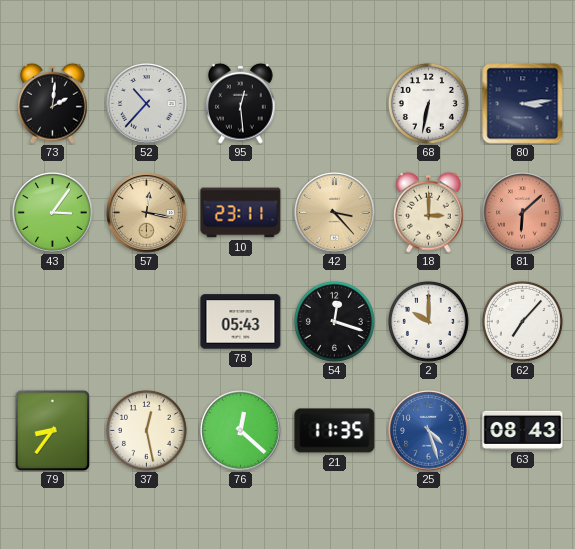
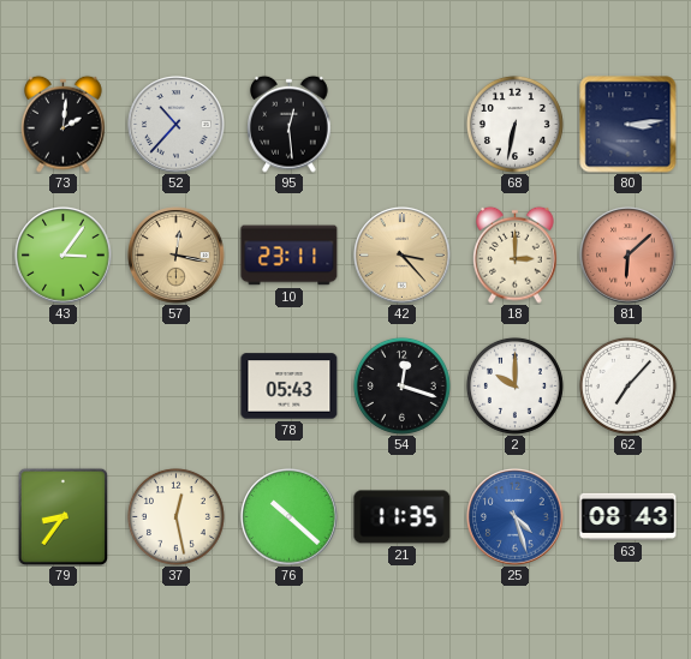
76: 12:22 -> 10:22 (290, 517)
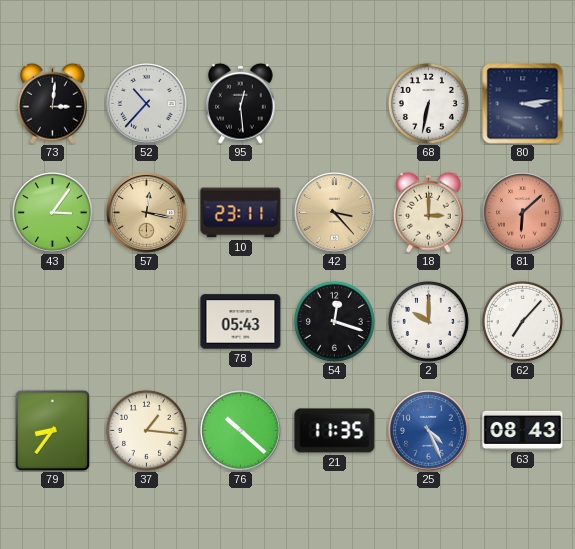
73: 2:01 -> 3:01 (53, 103)
37: 12:28 -> 1:16 (146, 430)
25: 4:27 -> 4:26 (429, 431)
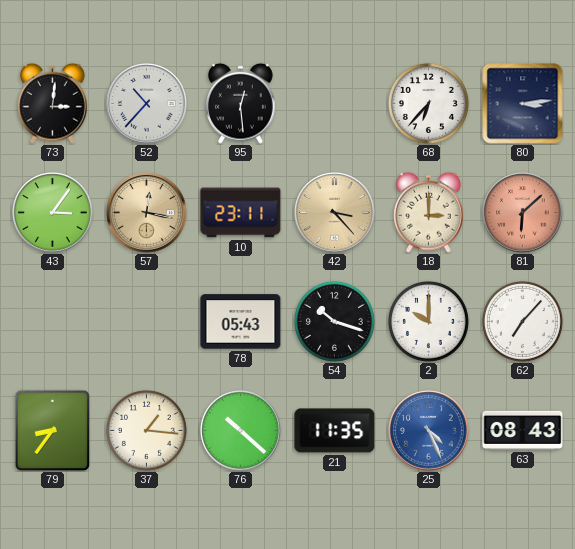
68: 6:32 -> 6:37 (428, 103)
54: 12:18 -> 10:18 (334, 321)
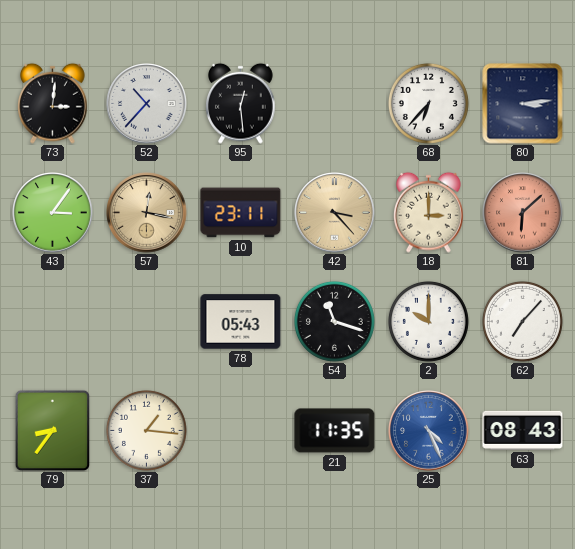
54: 10:18 -> 11:18 (334, 321)
76: 10:22 -> none (241, 431)
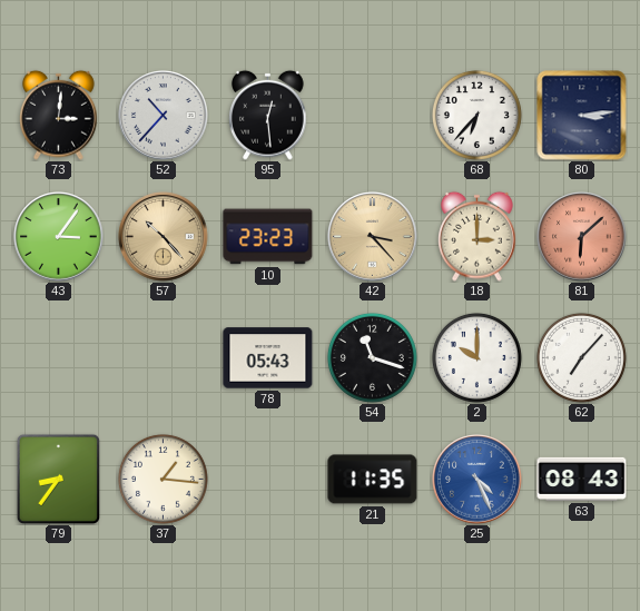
57: 12:17 -> 10:23 (164, 237)
10: 23:11 -> 23:23 (268, 237)
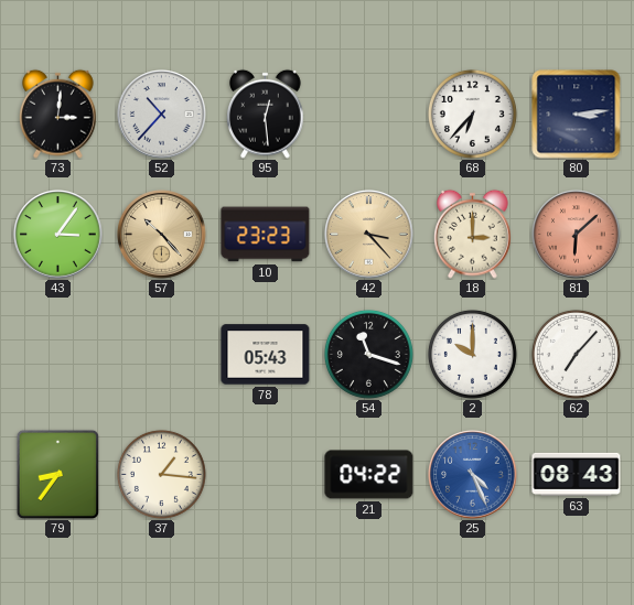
21: 11:35 -> 04:22 (369, 475)
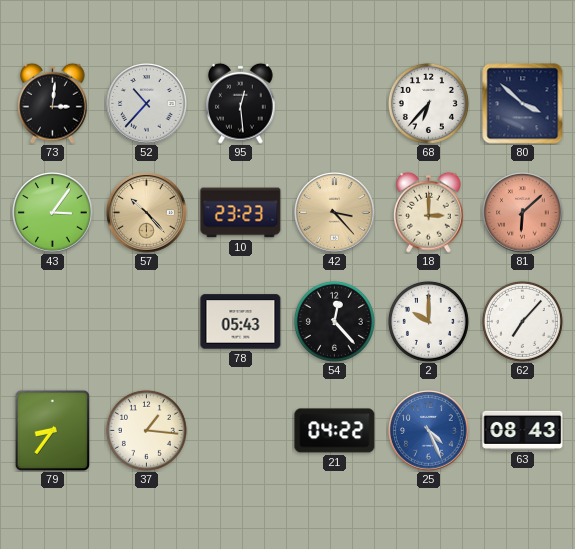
80: 3:14 -> 3:52 (523, 104)
54: 11:18 -> 12:23 (334, 321)
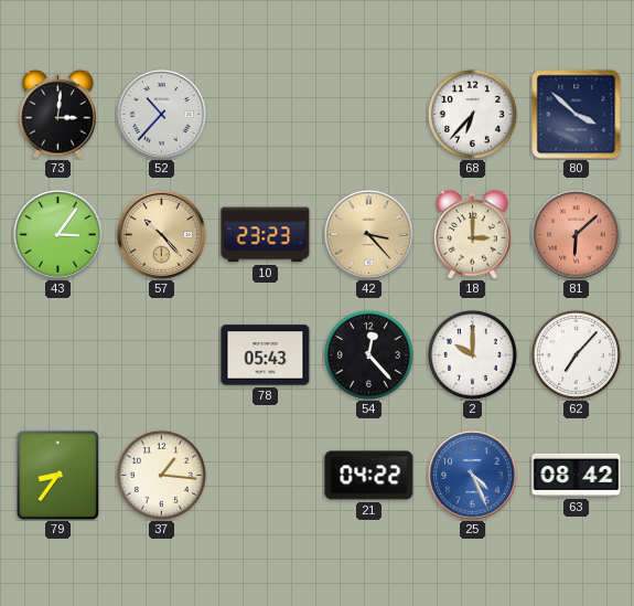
95: 12:29 -> none (241, 103)
63: 08:43 -> 08:42 (577, 475)
